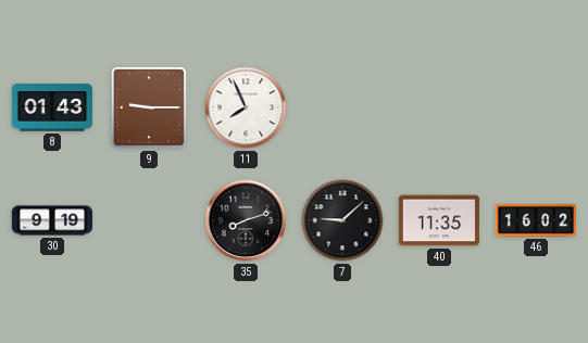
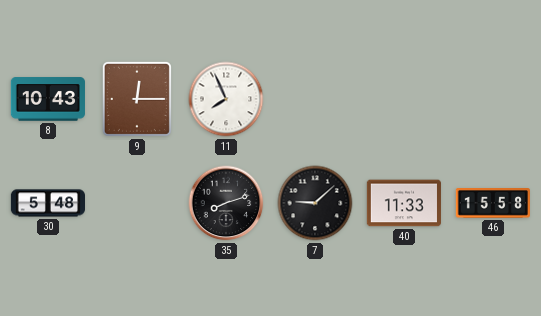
8: 01:43 -> 10:43 (48, 99)
9: 9:15 -> 12:15 (137, 99)
30: 9:19 -> 5:48 (47, 203)
40: 11:35 -> 11:33 (404, 203)
46: 16:02 -> 15:58 (493, 203)
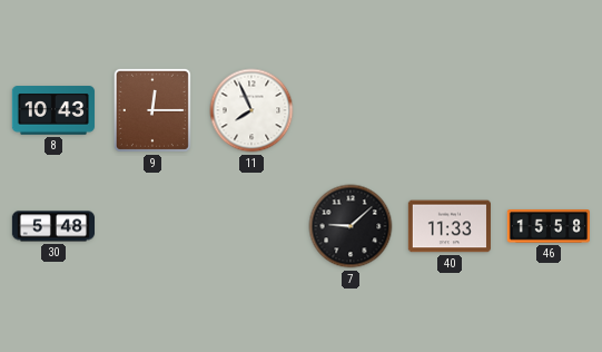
35: 8:12 -> none (226, 203)
